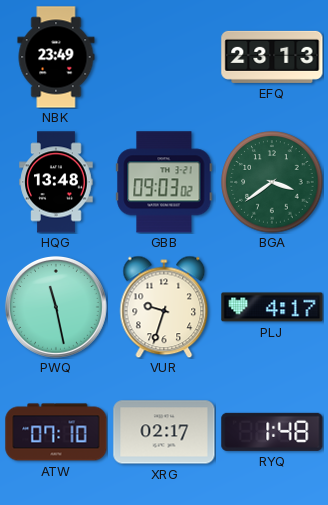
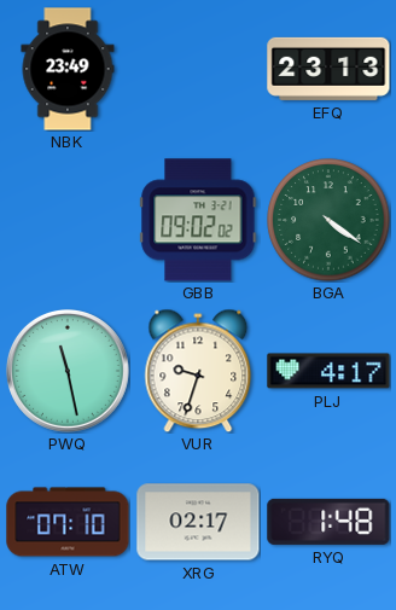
HQG: 13:48 -> none (56, 182)
GBB: 09:03 -> 09:02 (198, 220)
BGA: 3:39 -> 4:21 (328, 220)
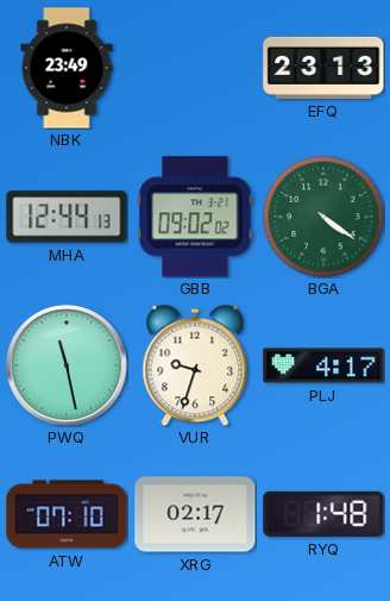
MHA: none -> 12:44 (67, 217)
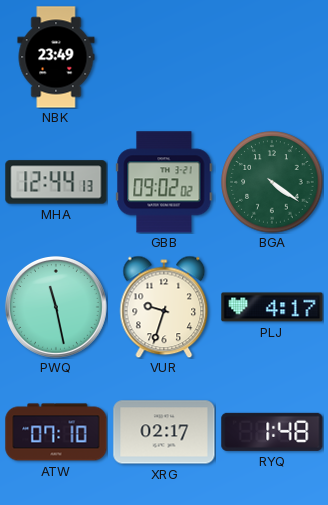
EFQ: 23:13 -> none (323, 68)
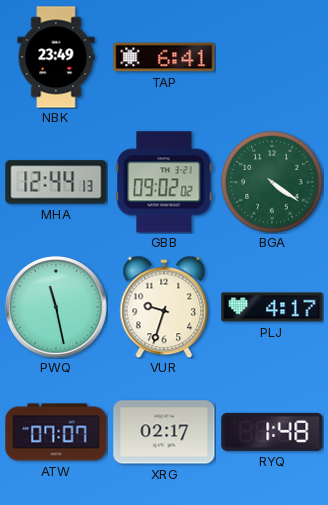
TAP: none -> 6:41 (164, 57)
ATW: 07:10 -> 07:07 (56, 432)
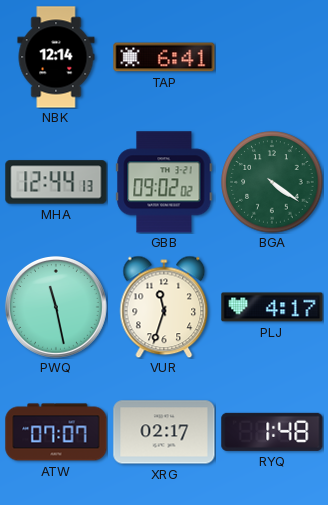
NBK: 23:49 -> 12:14 (56, 57)
VUR: 9:33 -> 11:33 (164, 307)
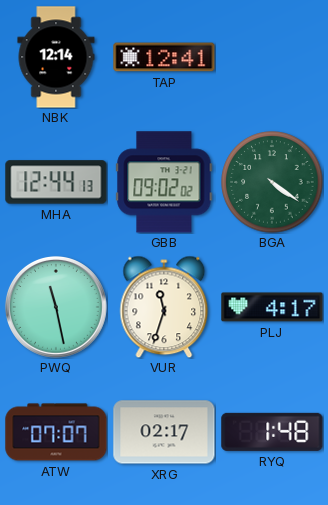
TAP: 6:41 -> 12:41 (164, 57)
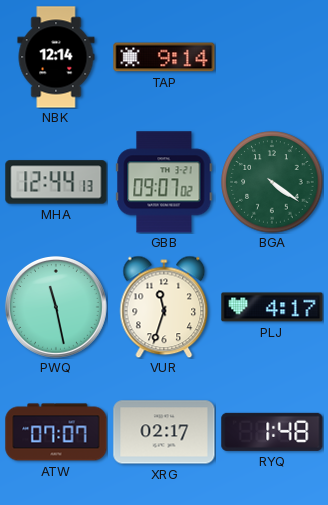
TAP: 12:41 -> 9:14 (164, 57)
GBB: 09:02 -> 09:07 (164, 182)
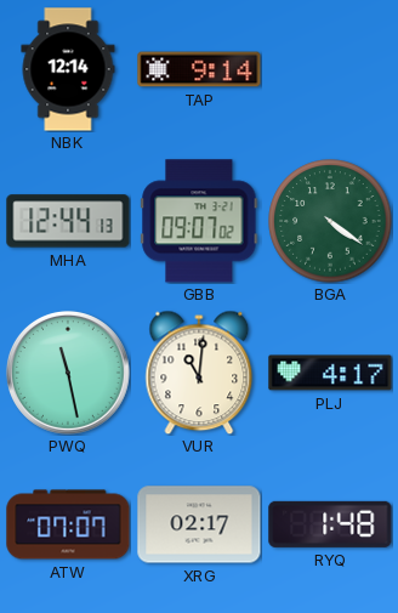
VUR: 11:33 -> 11:01 (199, 373)
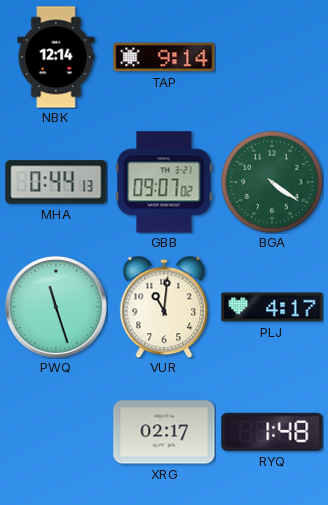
MHA: 12:44 -> 0:44 (56, 182)
PWQ: 11:28 -> 11:27 (56, 307)
ATW: 07:07 -> none (68, 524)
